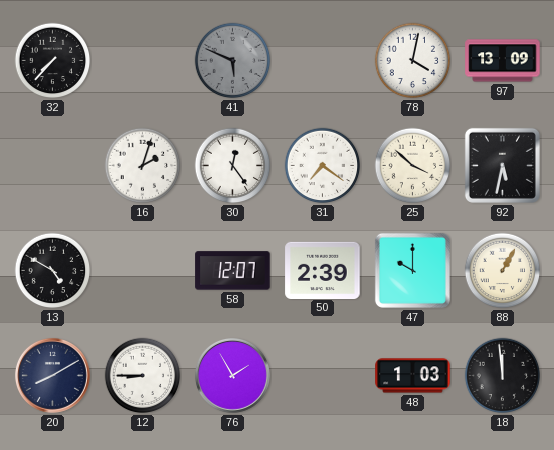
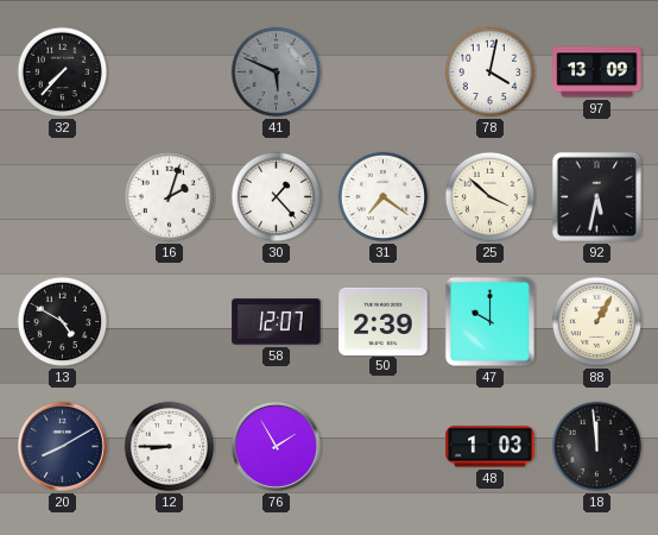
30: 12:24 -> 1:23 (277, 197)
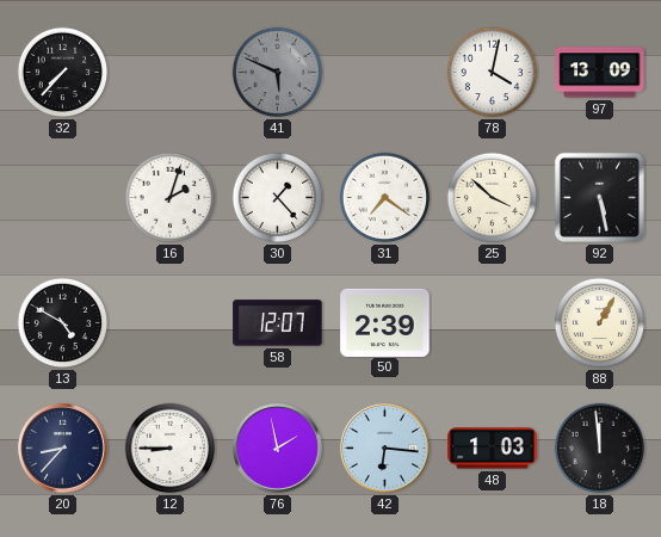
92: 5:32 -> 5:28 (599, 197)
47: 10:00 -> none (489, 321)
20: 8:10 -> 8:37 (62, 447)
76: 1:55 -> 1:58 (277, 447)
42: none -> 6:16 (384, 447)
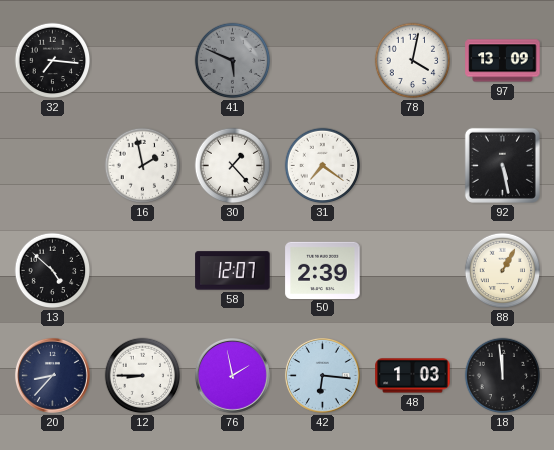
32: 7:37 -> 7:16 (53, 61)
16: 2:03 -> 1:58 (143, 166)
25: 3:52 -> none (493, 198)
13: 4:50 -> 4:52 (53, 271)
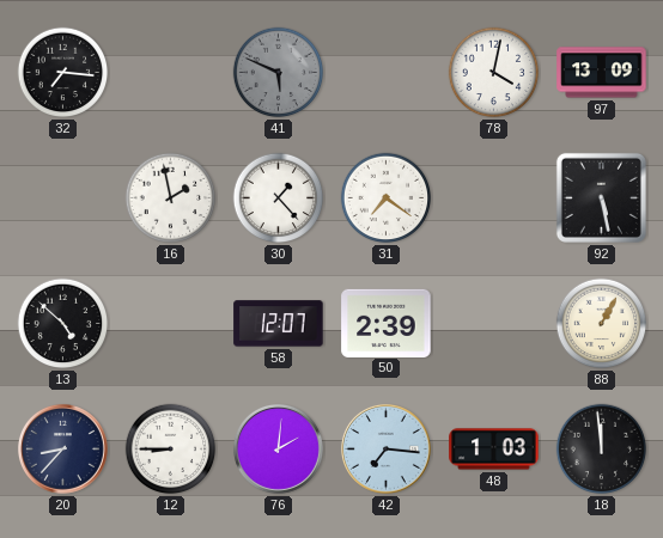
76: 1:58 -> 2:01 (278, 448)
42: 6:16 -> 7:16 (385, 448)
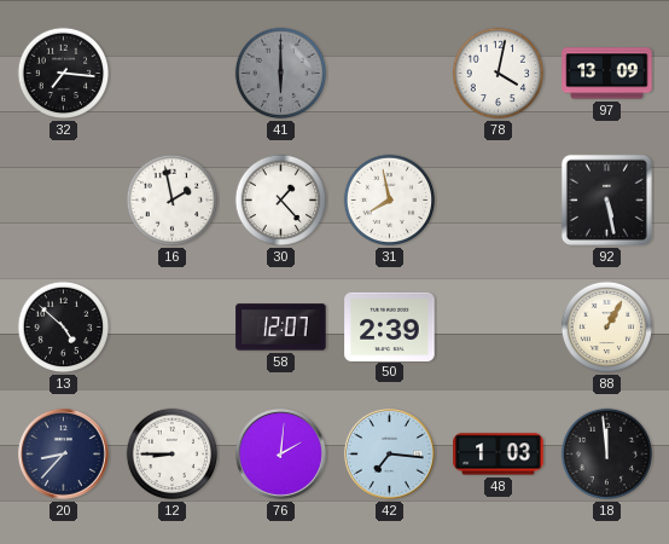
41: 5:49 -> 6:00 (281, 74)
31: 7:21 -> 7:58 (390, 201)
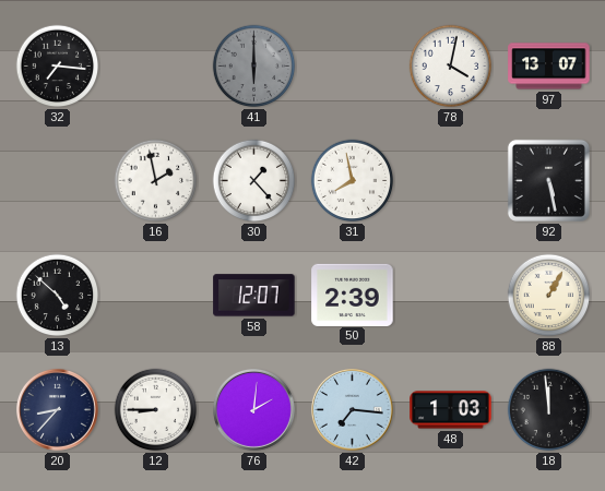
97: 13:09 -> 13:07 (549, 67)
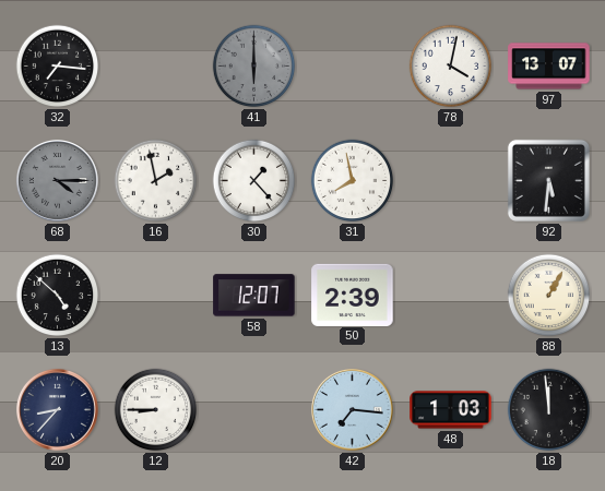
68: none -> 4:15 (57, 180)
92: 5:28 -> 5:31 (548, 180)
76: 2:01 -> none (253, 409)
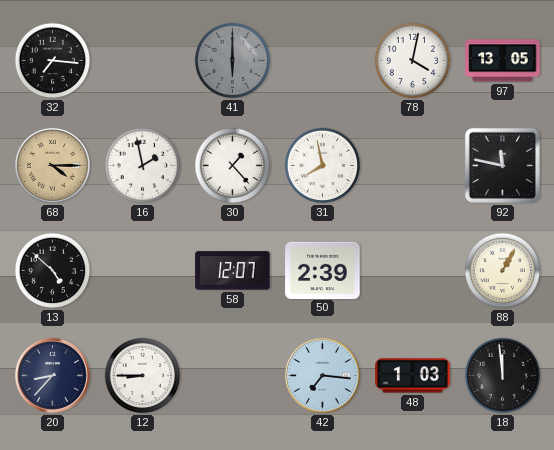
97: 13:07 -> 13:05 (503, 61)
68 dial: grey -> champagne (52, 165)
92: 5:31 -> 11:47 (502, 165)
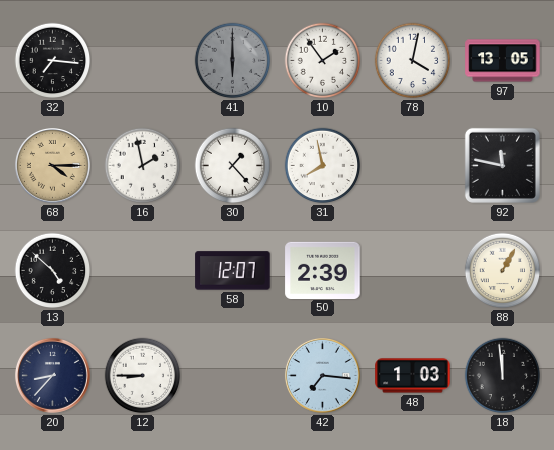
10: none -> 1:54 (323, 61)
